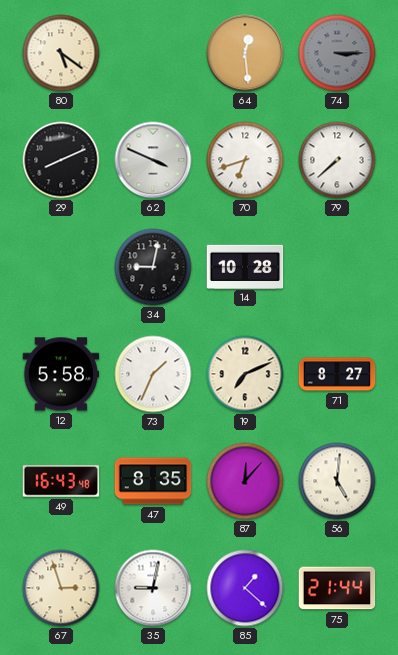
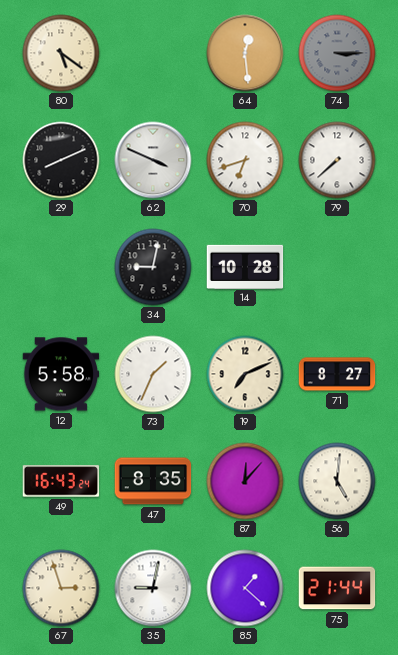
49: 16:43:48 -> 16:43:24 (61, 481)
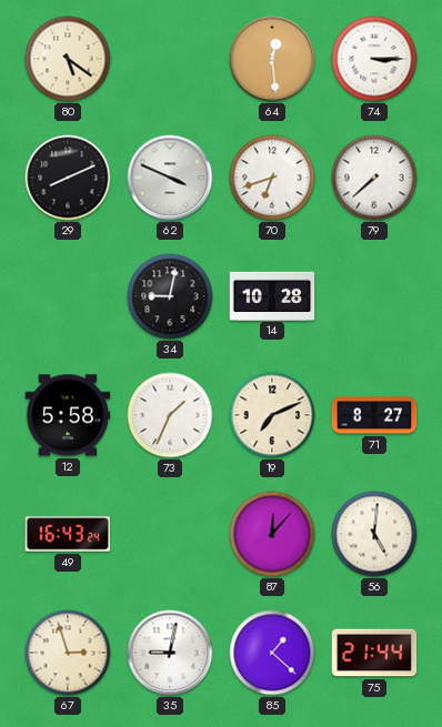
74 dial: grey -> white (374, 59)
47: 8:35 -> none (153, 481)
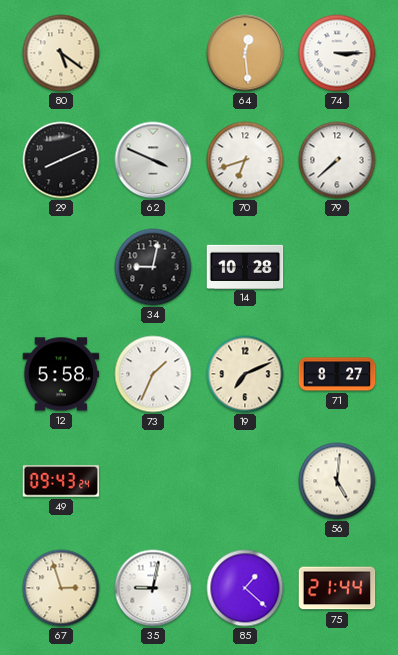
49: 16:43 -> 09:43 (61, 481)
87: 12:07 -> none (272, 534)
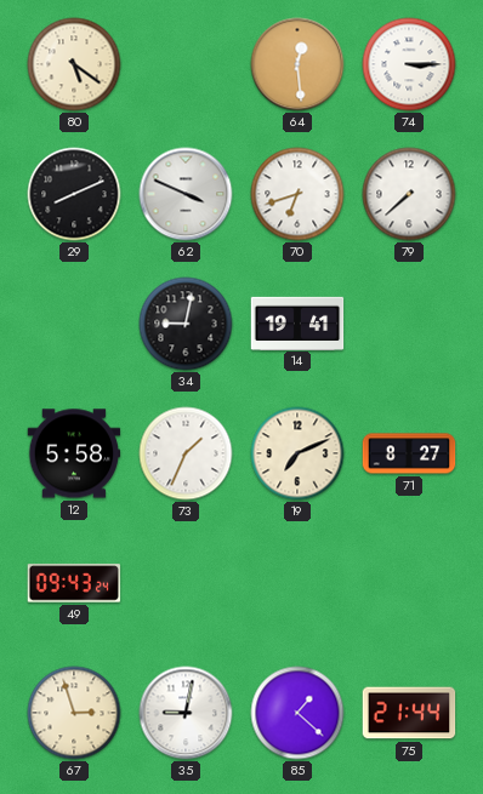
14: 10:28 -> 19:41 (297, 322)
56: 5:01 -> none (337, 481)
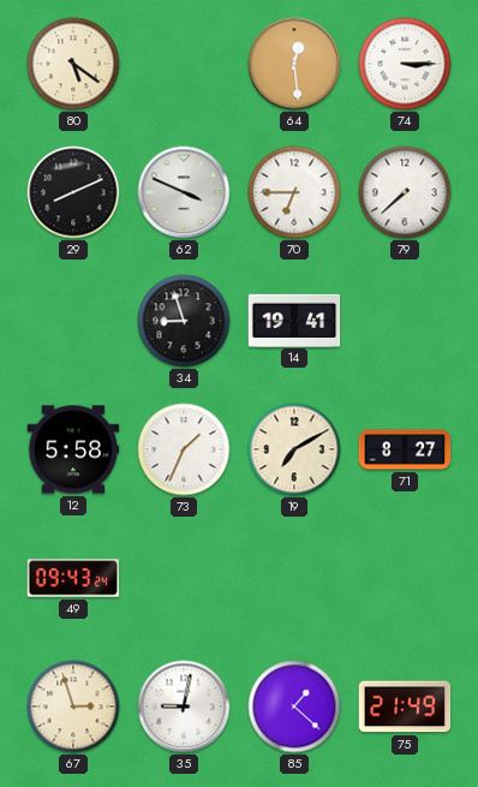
70: 6:42 -> 6:45 (294, 192)
34: 9:02 -> 8:57 (184, 321)
19: 7:11 -> 7:10 (294, 449)
75: 21:44 -> 21:49 (405, 706)
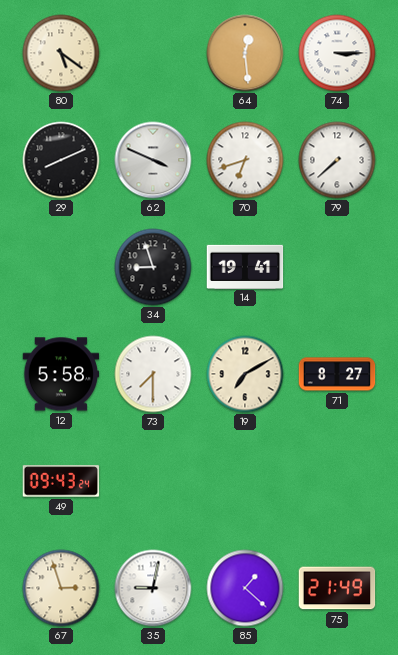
70: 6:45 -> 6:42 (245, 160)
73: 1:34 -> 7:30 (153, 374)
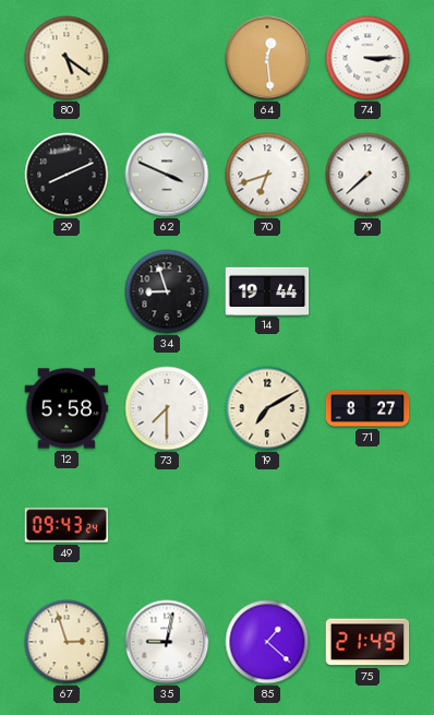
14: 19:41 -> 19:44 (267, 290)
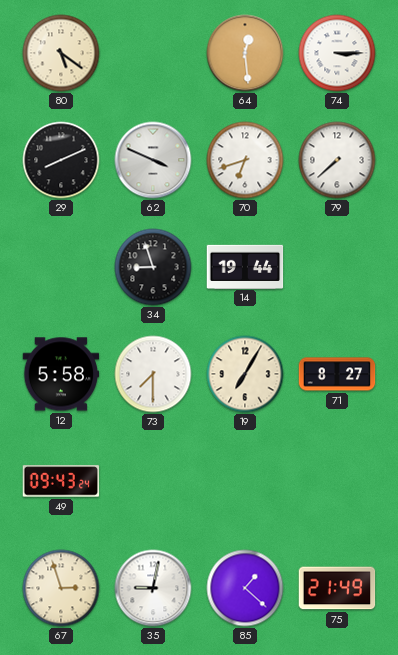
19: 7:10 -> 7:05 (245, 374)
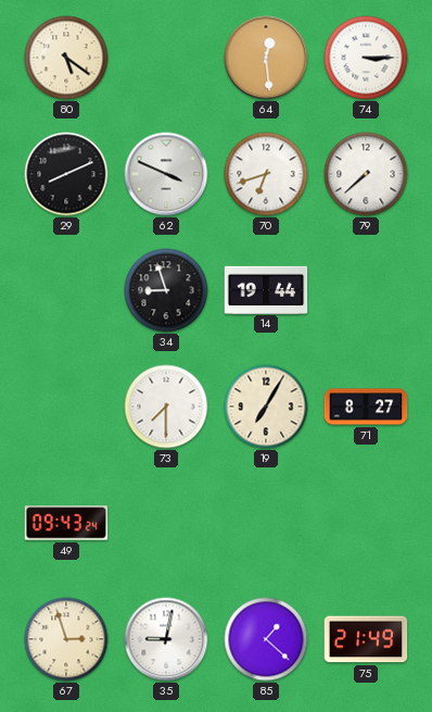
12: 5:58 -> none (61, 374)
